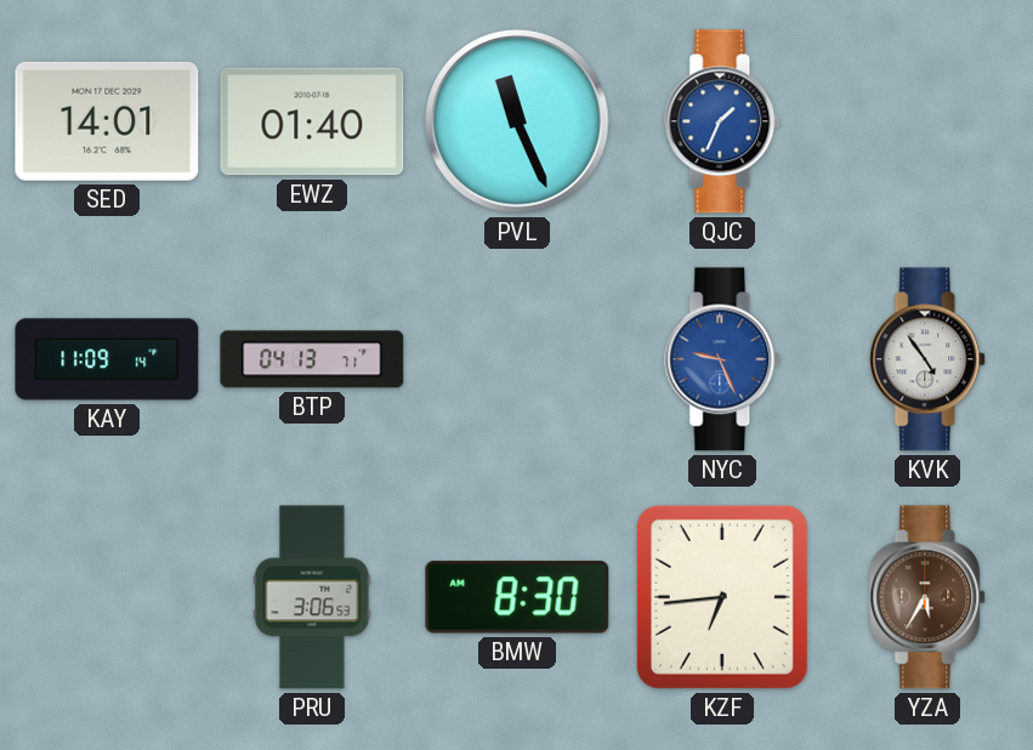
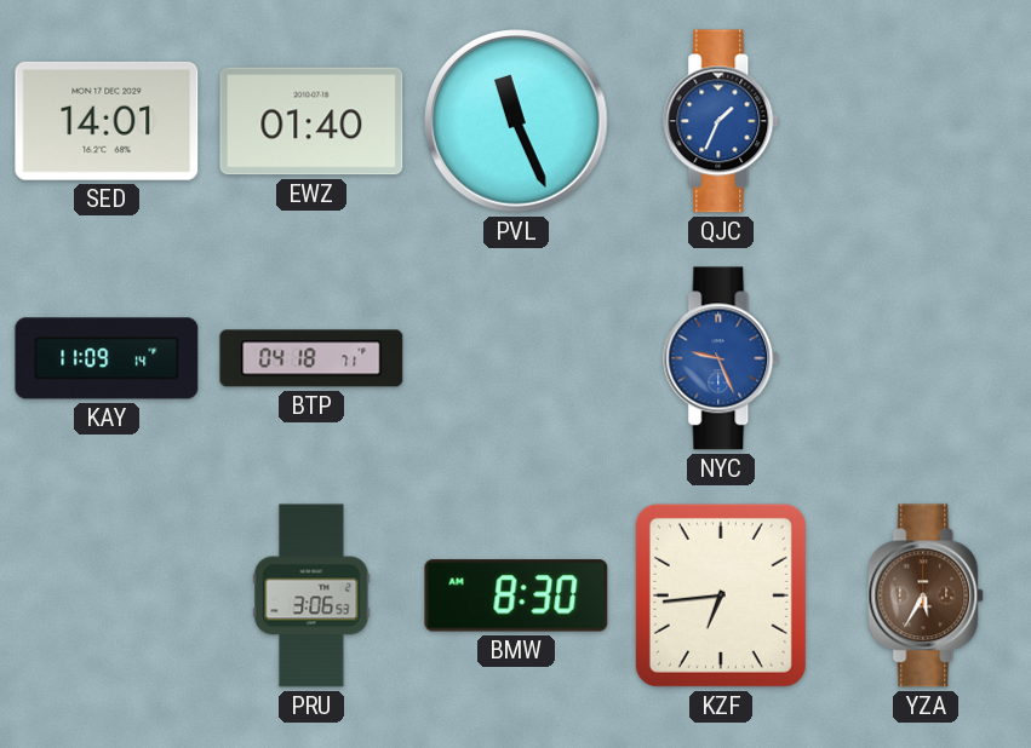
BTP: 04:13 -> 04:18 (311, 358)
KVK: 4:54 -> none (929, 359)
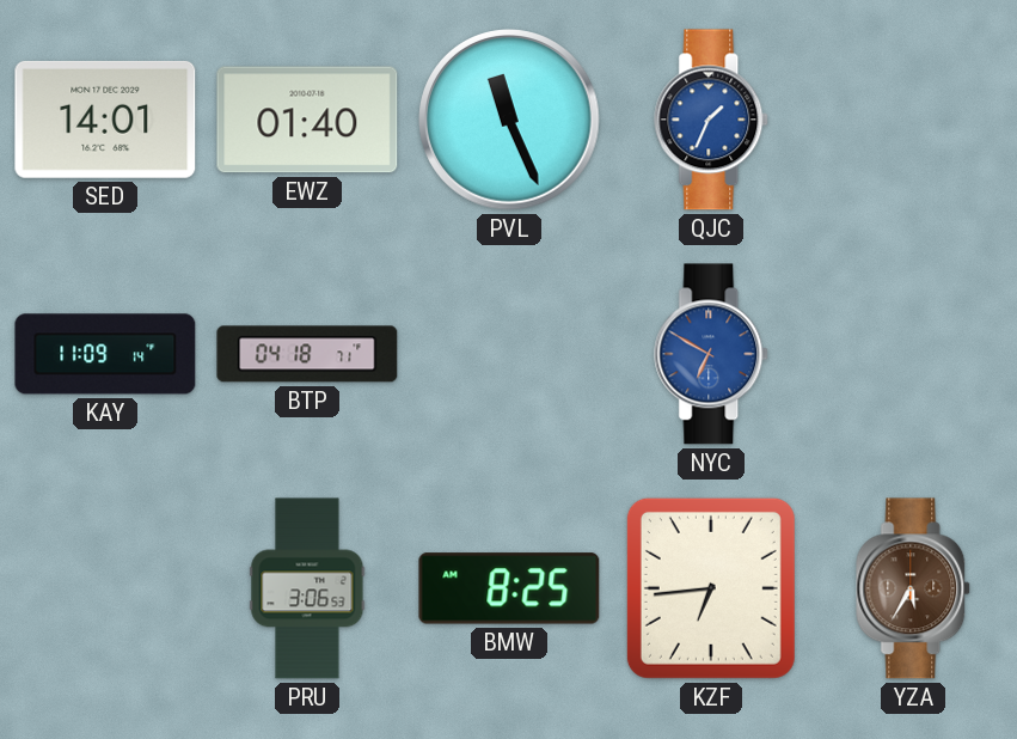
NYC: 9:26 -> 6:50 (712, 354)
BMW: 8:30 -> 8:25 (509, 588)
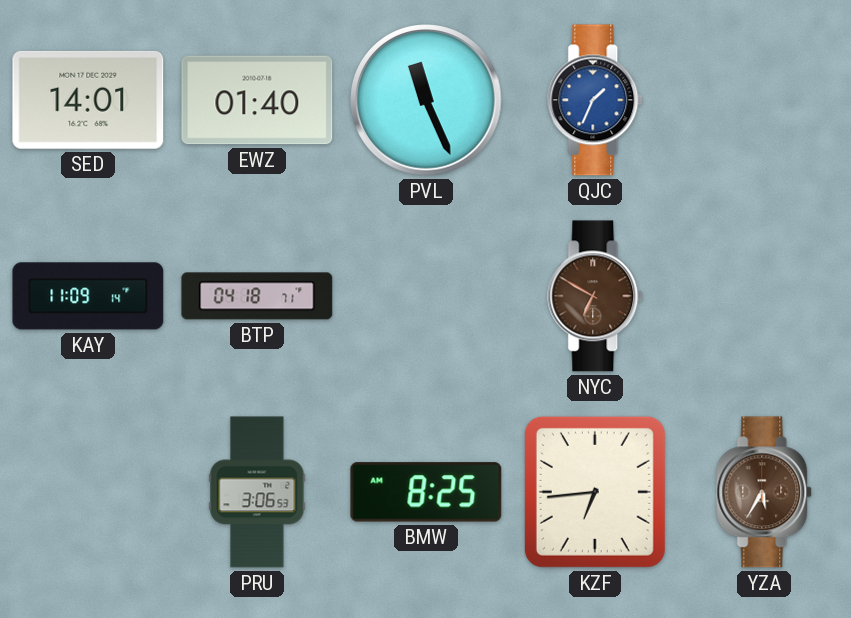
NYC dial: blue -> brown (596, 296)
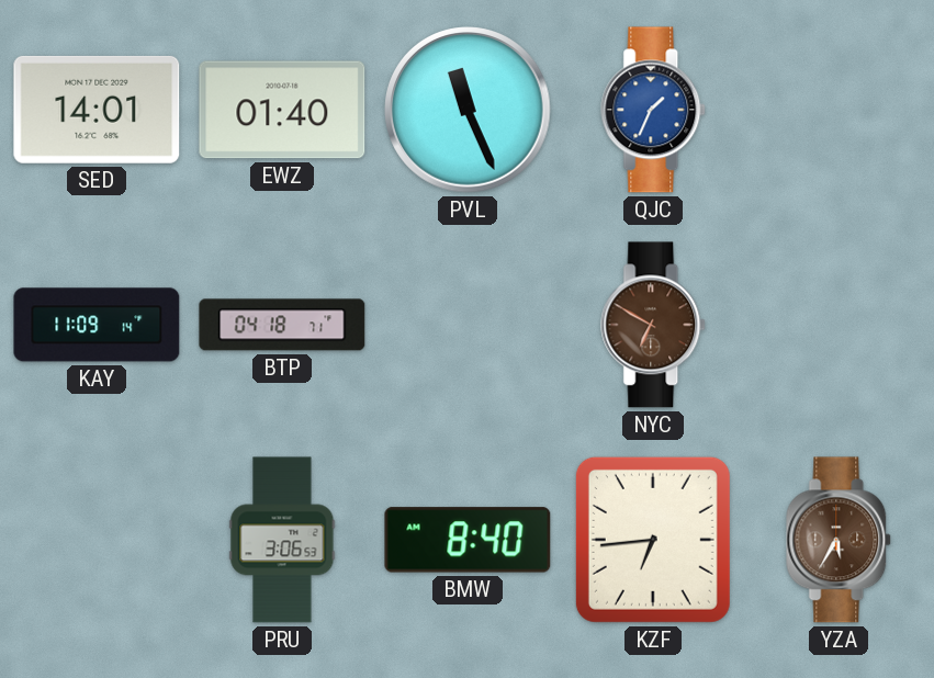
BMW: 8:25 -> 8:40 (468, 540)
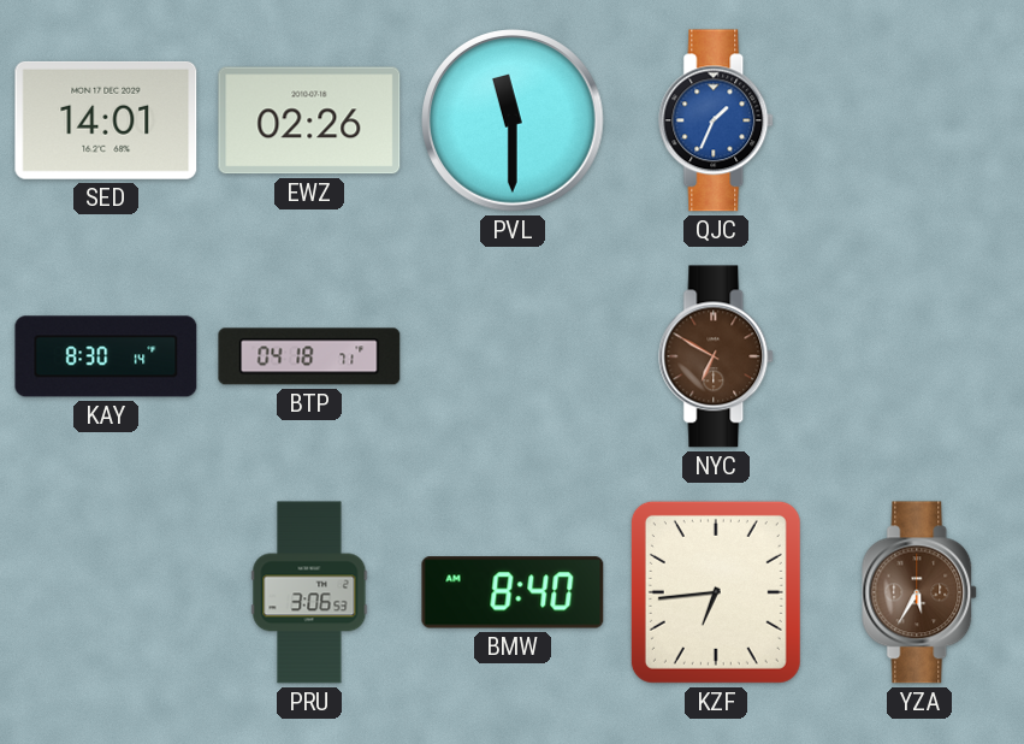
EWZ: 01:40 -> 02:26 (309, 120)
PVL: 11:26 -> 11:30 (513, 120)
KAY: 11:09 -> 8:30 (106, 356)
